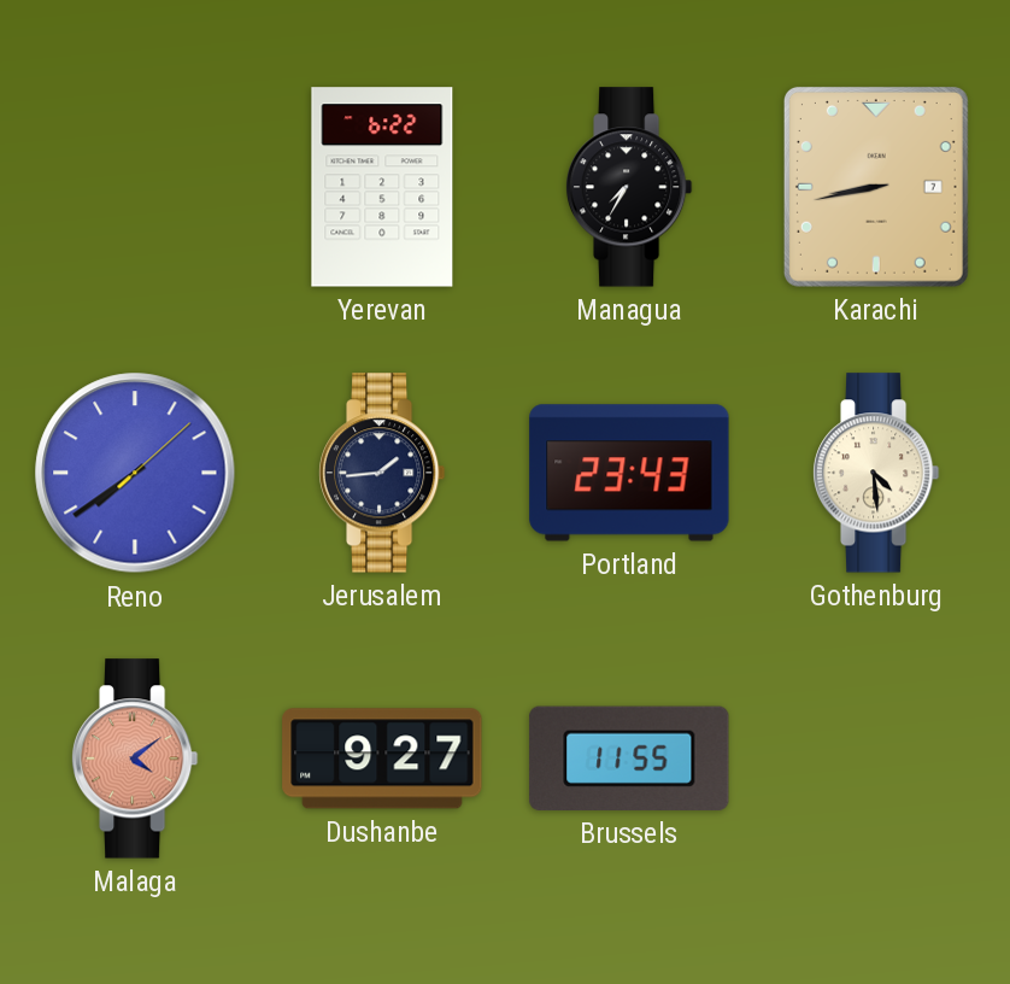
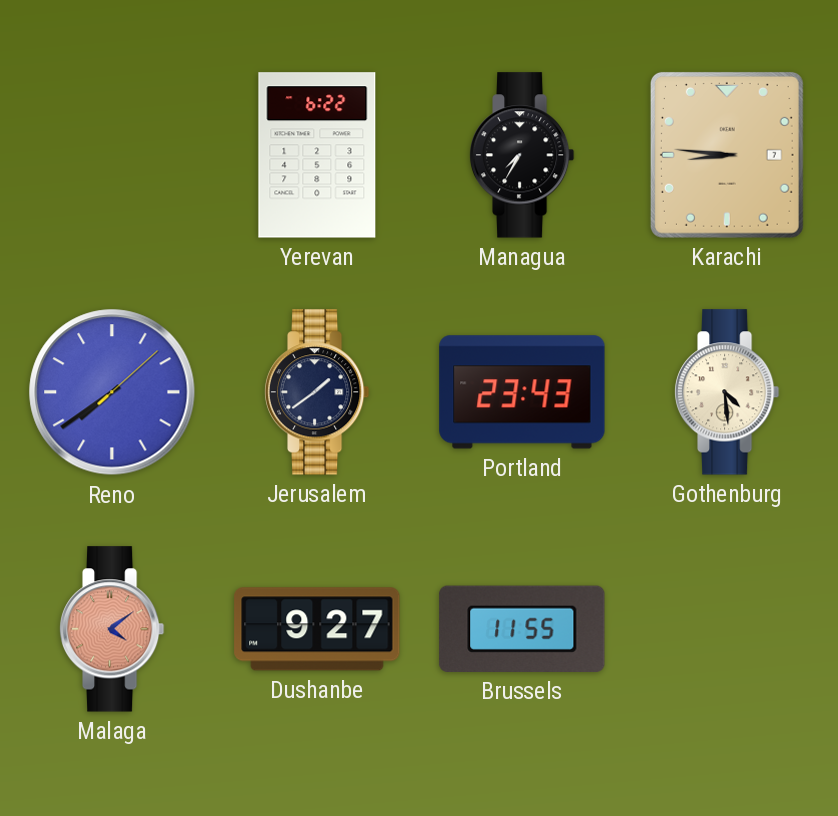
Karachi: 8:43 -> 8:46 (727, 155)
Jerusalem: 1:44 -> 1:39 (317, 392)
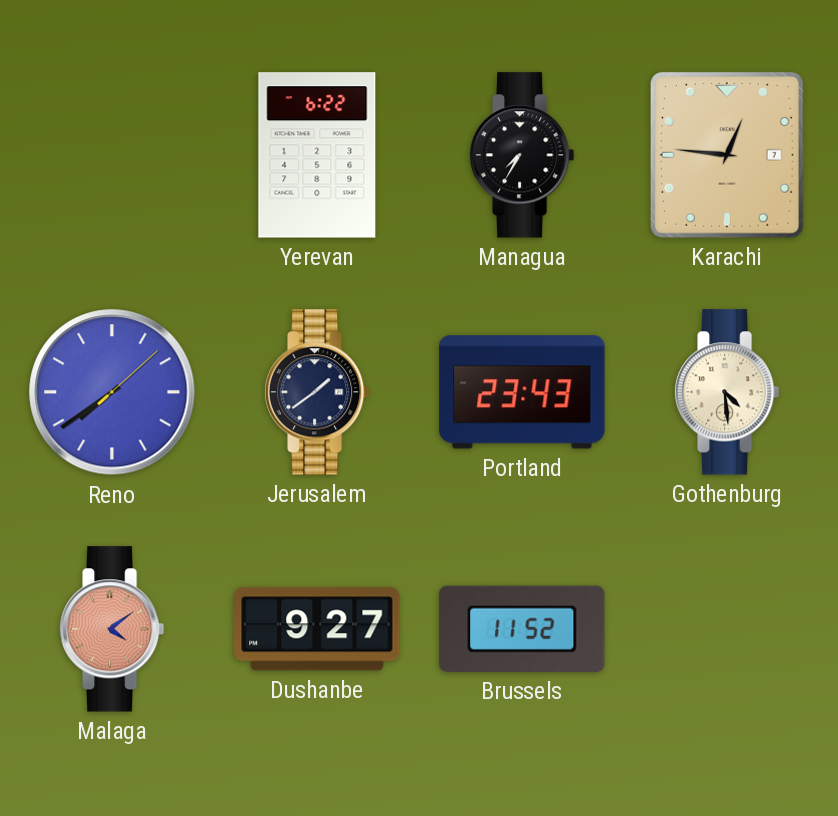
Karachi: 8:46 -> 12:46 (727, 155)
Brussels: 11:55 -> 11:52 (522, 629)
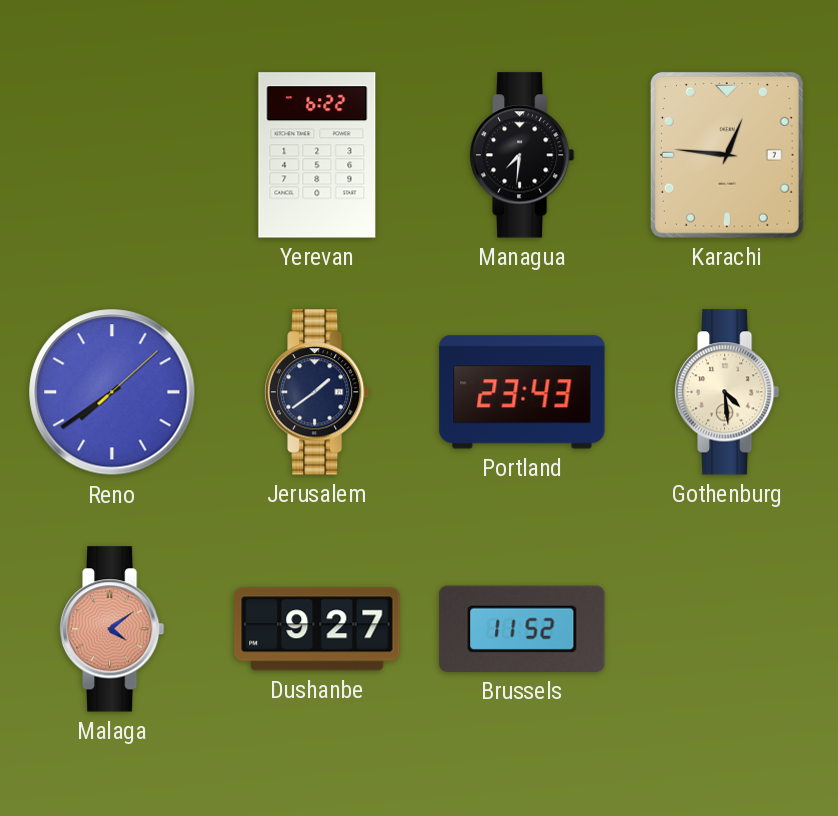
Managua: 7:35 -> 7:31 (522, 155)
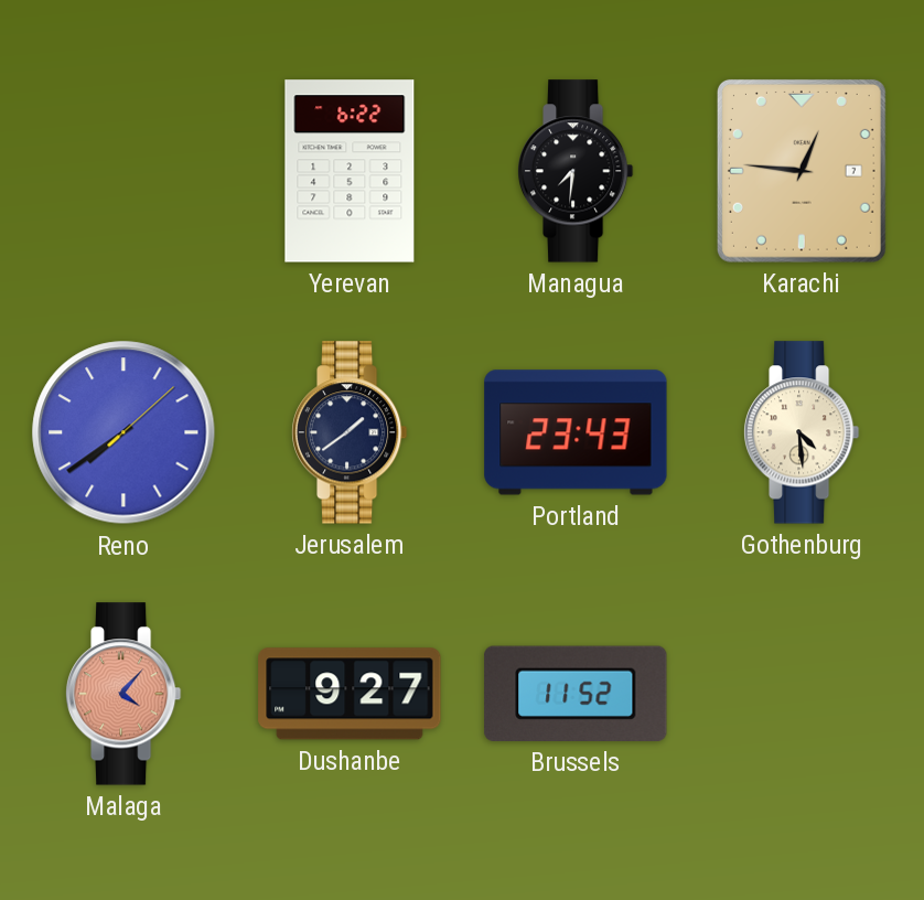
Malaga: 4:09 -> 4:07 (123, 694)
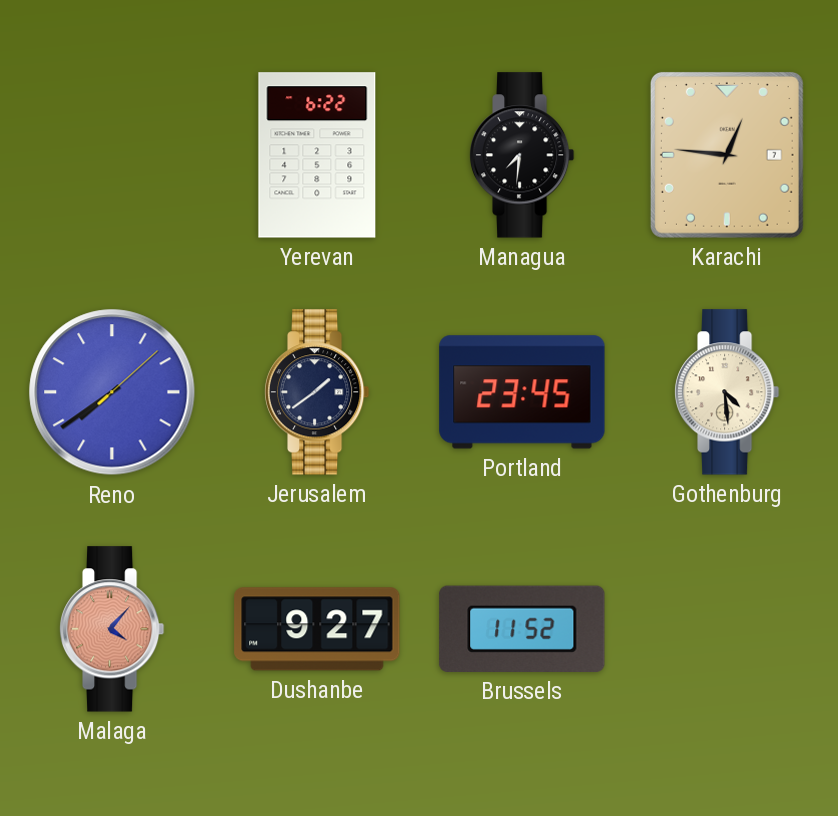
Portland: 23:43 -> 23:45 (522, 392)
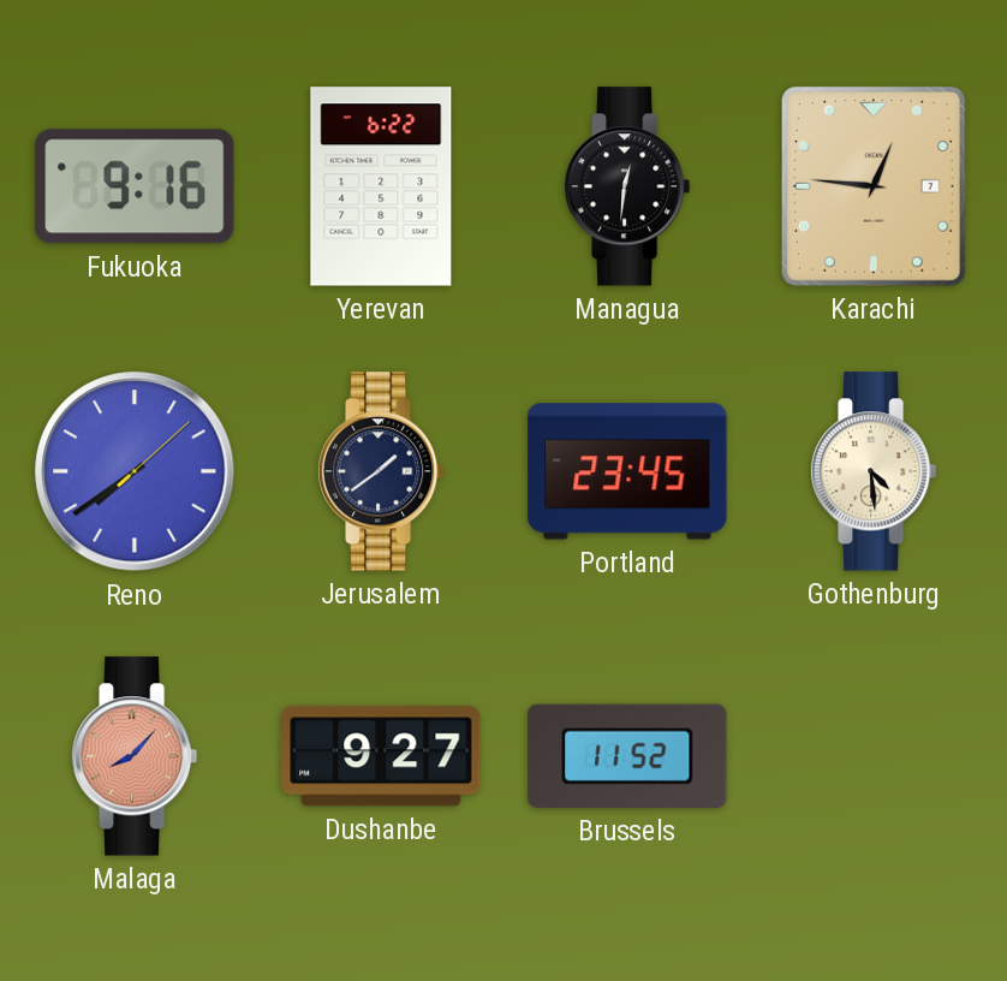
Fukuoka: none -> 9:16 (135, 186)
Managua: 7:31 -> 12:31 (627, 186)
Malaga: 4:07 -> 8:07 (135, 756)
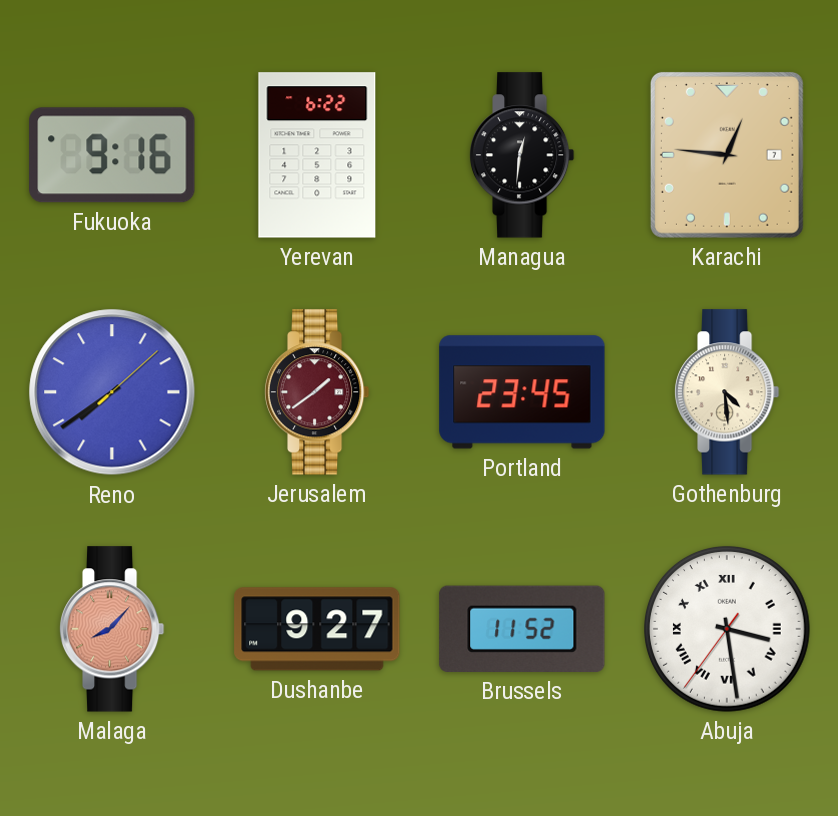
Jerusalem dial: navy -> burgundy (317, 392)
Abuja: none -> 3:28 (727, 629)
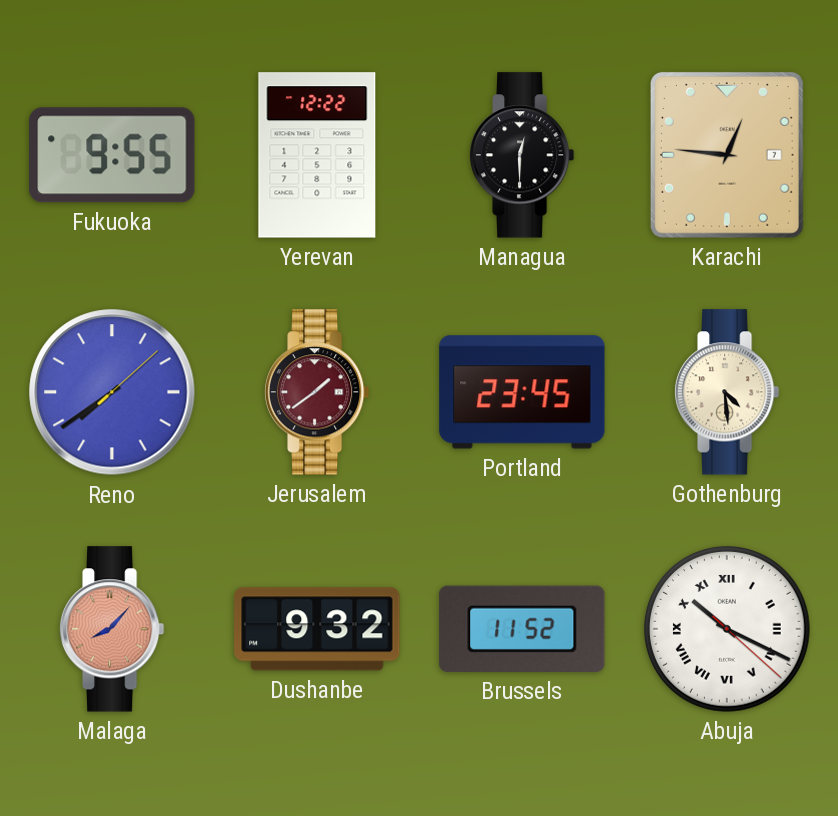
Fukuoka: 9:16 -> 9:55 (112, 155)
Yerevan: 6:22 -> 12:22 (317, 155)
Managua: 12:31 -> 12:30 (522, 155)
Dushanbe: 9:27 -> 9:32 (317, 629)
Abuja: 3:28 -> 10:19 (727, 629)
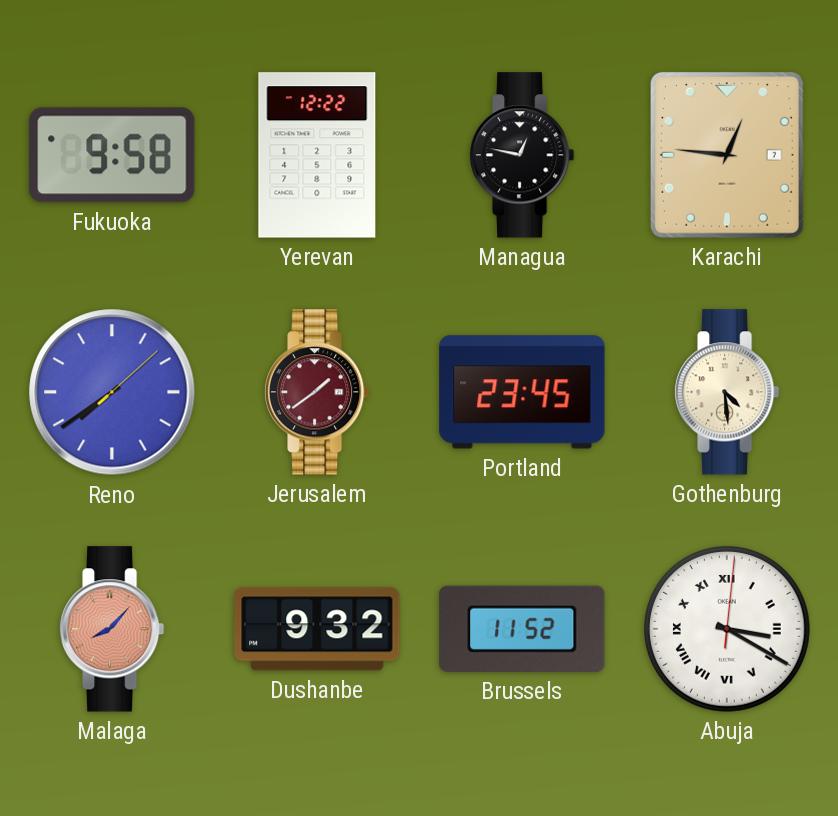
Fukuoka: 9:55 -> 9:58 (112, 155)
Managua: 12:30 -> 12:47 (522, 155)
Abuja: 10:19 -> 3:20 (727, 629)
